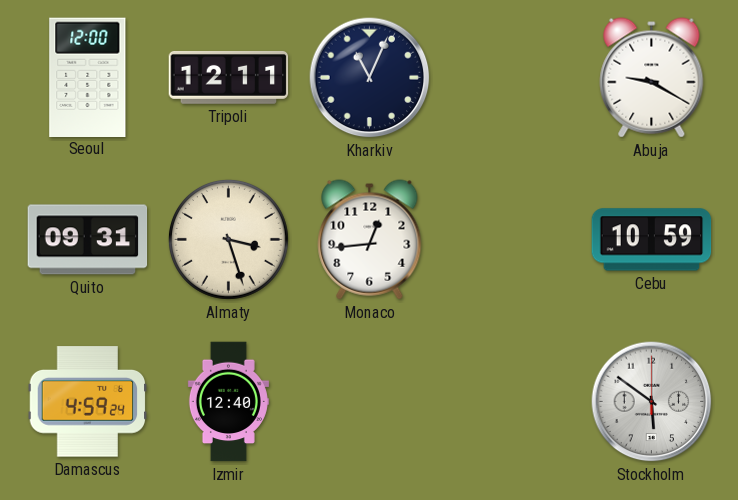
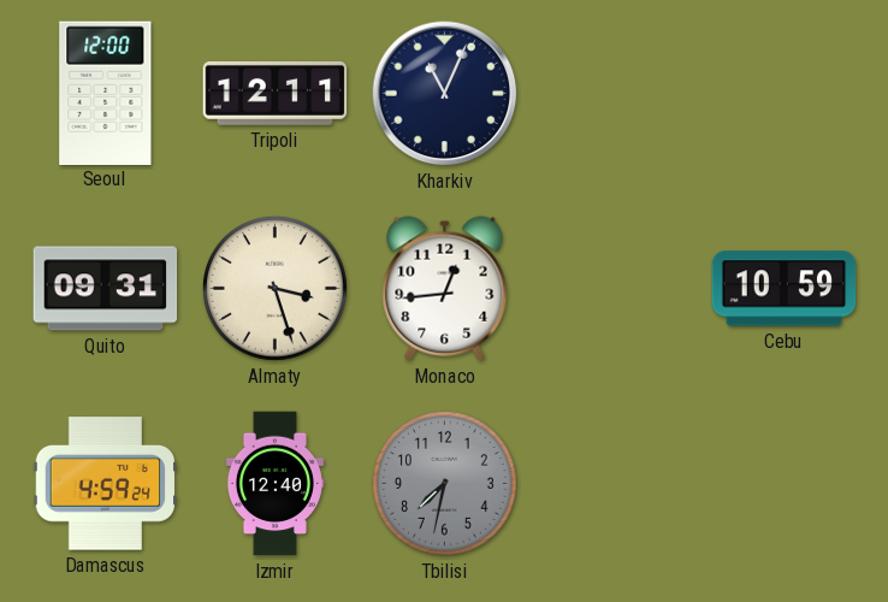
Abuja: 9:20 -> none (652, 78)
Tbilisi: none -> 7:32 (444, 483)
Stockholm: 5:51 -> none (652, 402)
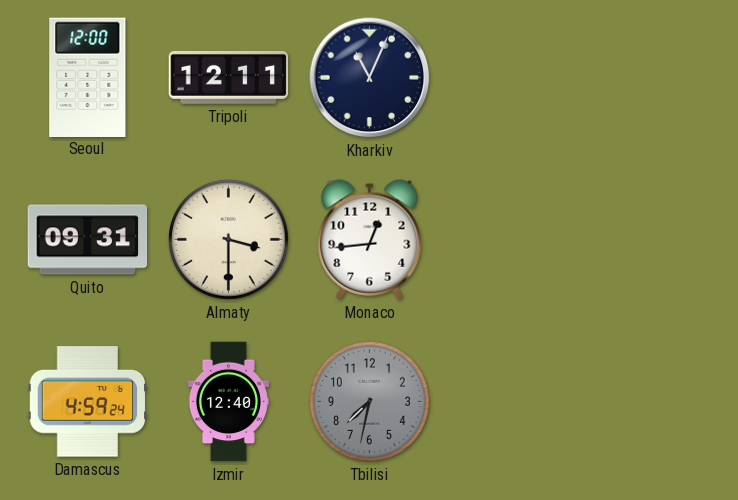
Almaty: 3:27 -> 3:30 (228, 239)
Cebu: 10:59 -> none (785, 289)
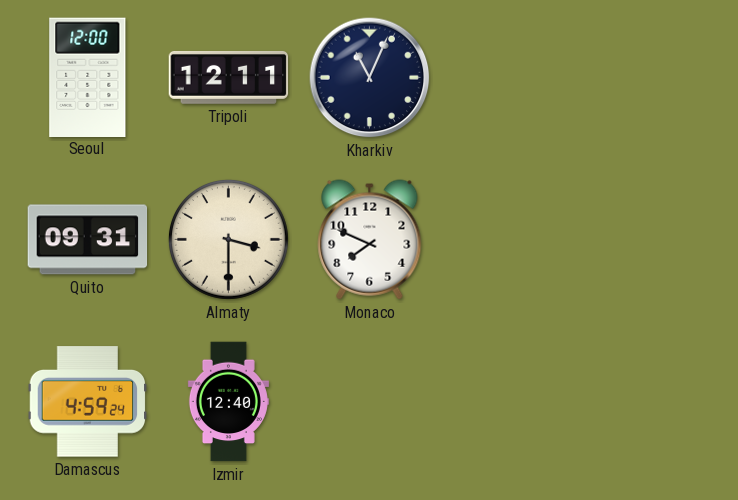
Monaco: 12:44 -> 7:49 (370, 240)
Tbilisi: 7:32 -> none (369, 401)
